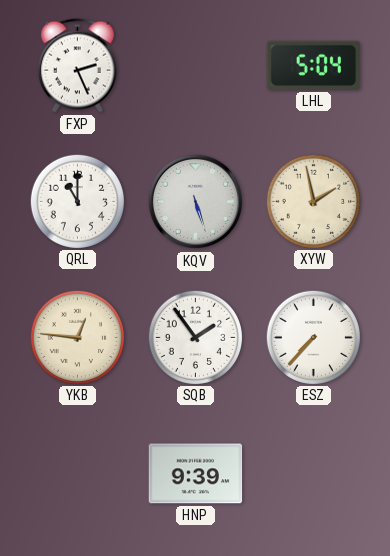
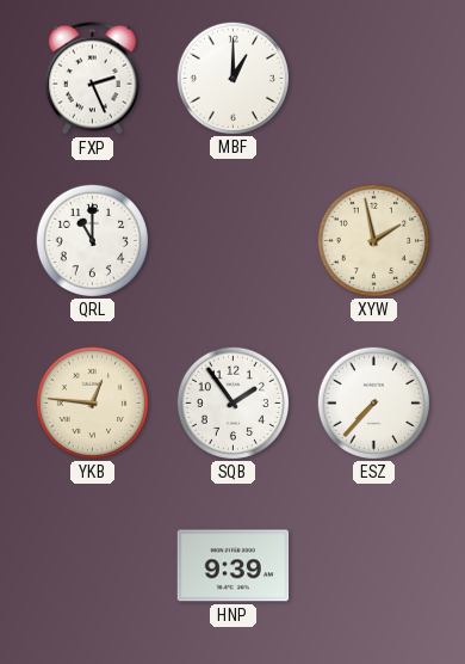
MBF: none -> 1:00 (232, 78)
LHL: 5:04 -> none (314, 65)
KQV: 5:27 -> none (196, 202)
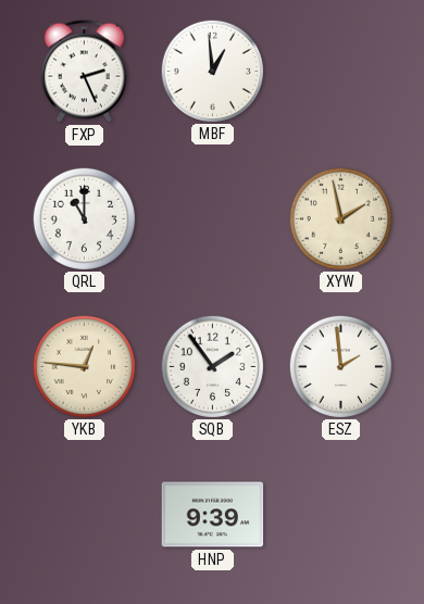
MBF: 1:00 -> 12:59 (212, 71)
ESZ: 7:37 -> 1:59 (340, 366)
